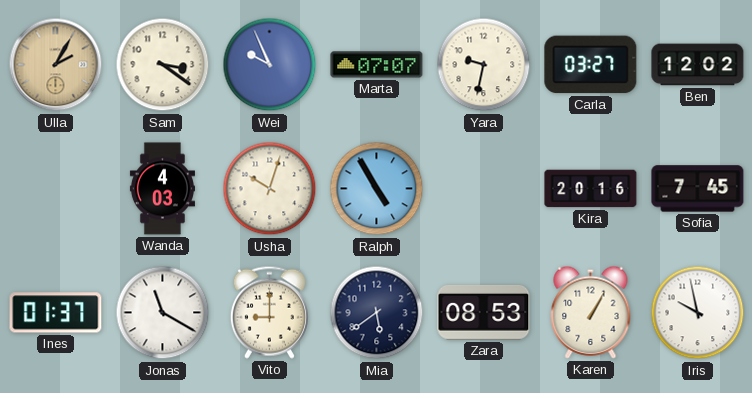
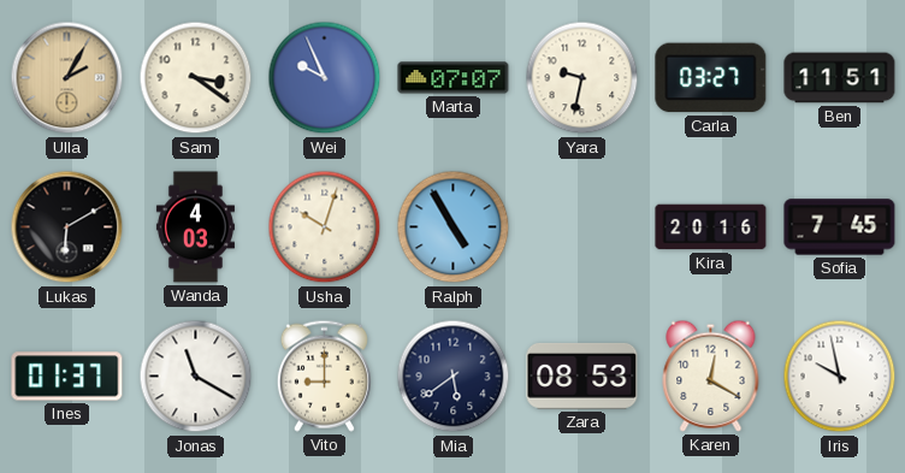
Ben: 12:02 -> 11:51 (840, 78)
Lukas: none -> 6:10 (67, 227)
Karen: 1:05 -> 12:20 (711, 376)
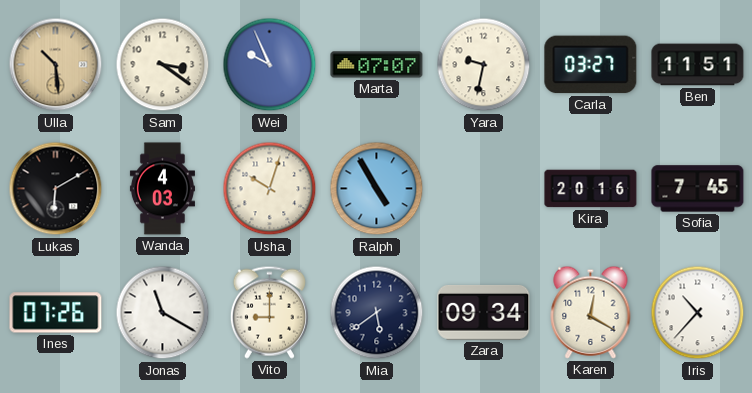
Ulla: 2:05 -> 10:29 (56, 65)
Ines: 01:37 -> 07:26 (56, 313)
Zara: 08:53 -> 09:34 (484, 312)
Iris: 9:58 -> 10:37 (698, 313)
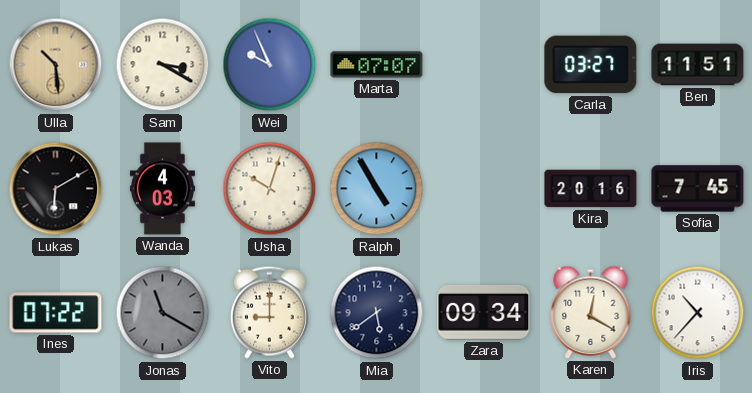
Sam: 3:21 -> 3:20 (163, 65)
Yara: 9:32 -> none (484, 65)
Ines: 07:26 -> 07:22 (56, 313)
Jonas dial: white -> grey (163, 313)
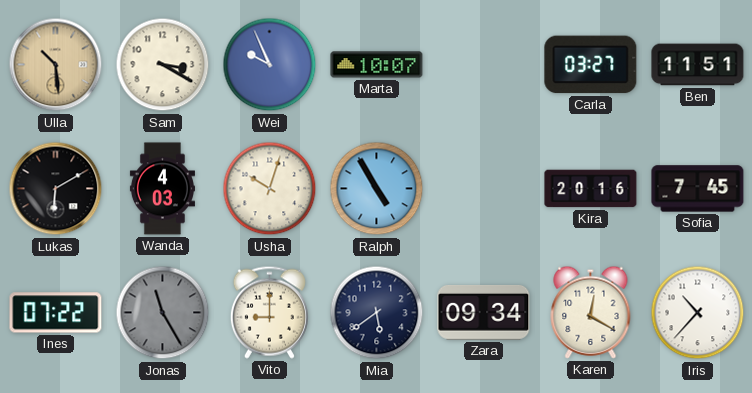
Marta: 07:07 -> 10:07 (377, 65)
Jonas: 11:20 -> 11:25 (163, 313)
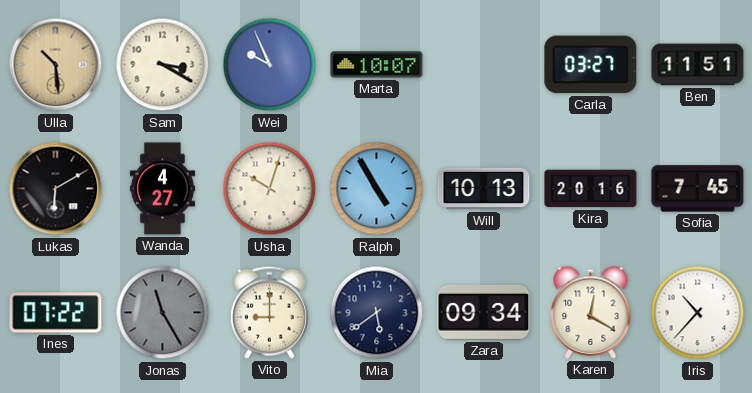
Wanda: 4:03 -> 4:27 (162, 189)
Will: none -> 10:13 (484, 189)
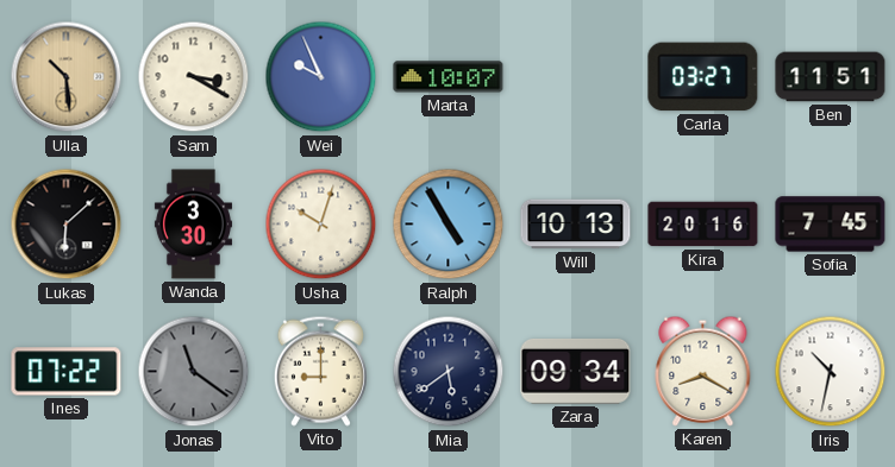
Lukas: 6:10 -> 6:08 (67, 225)
Wanda: 4:27 -> 3:30 (193, 225)
Jonas: 11:25 -> 11:21 (194, 372)
Karen: 12:20 -> 8:20 (703, 371)
Iris: 10:37 -> 10:32 (831, 372)
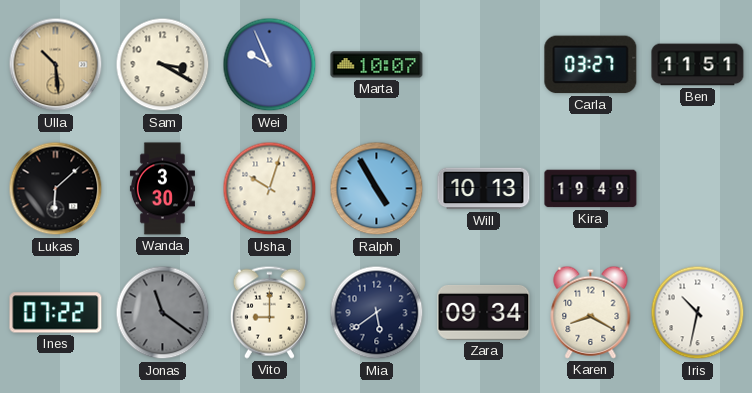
Kira: 20:16 -> 19:49 (591, 189)
Sofia: 7:45 -> none (831, 225)
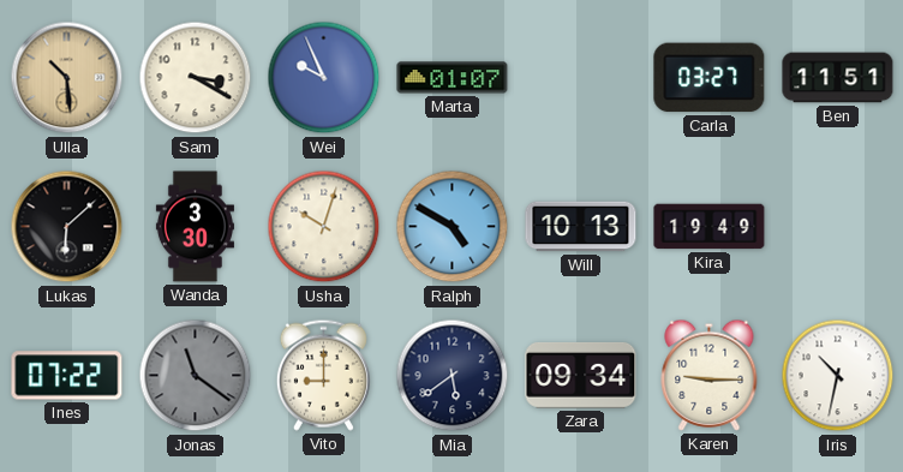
Marta: 10:07 -> 01:07 (453, 78)
Ralph: 4:55 -> 4:50 (453, 227)
Karen: 8:20 -> 9:15 (710, 375)
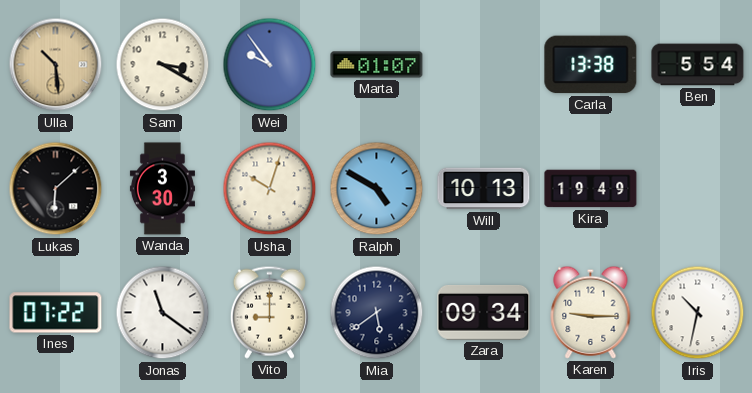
Wei: 9:56 -> 9:54 (270, 65)
Carla: 03:27 -> 13:38 (591, 65)
Ben: 11:51 -> 5:54 (698, 65)
Jonas dial: grey -> white (163, 313)
